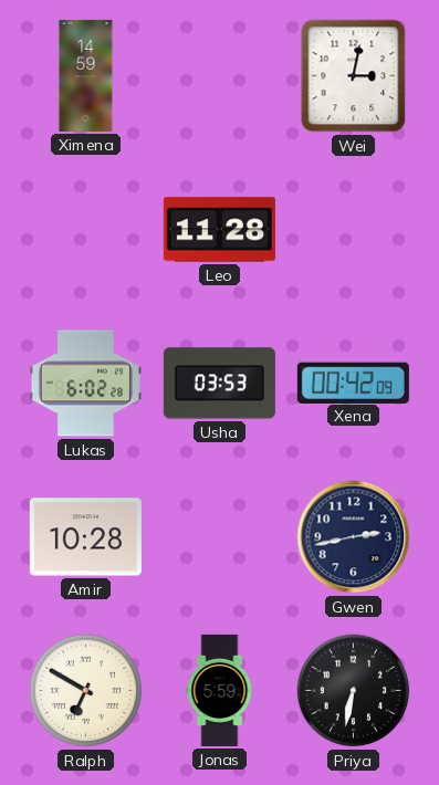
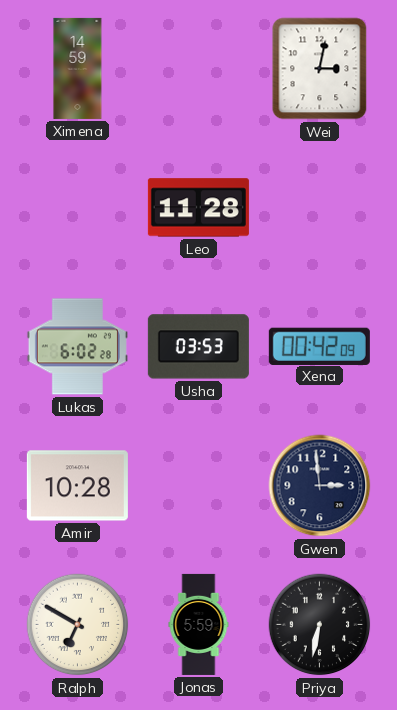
Gwen: 2:43 -> 2:59 (320, 486)
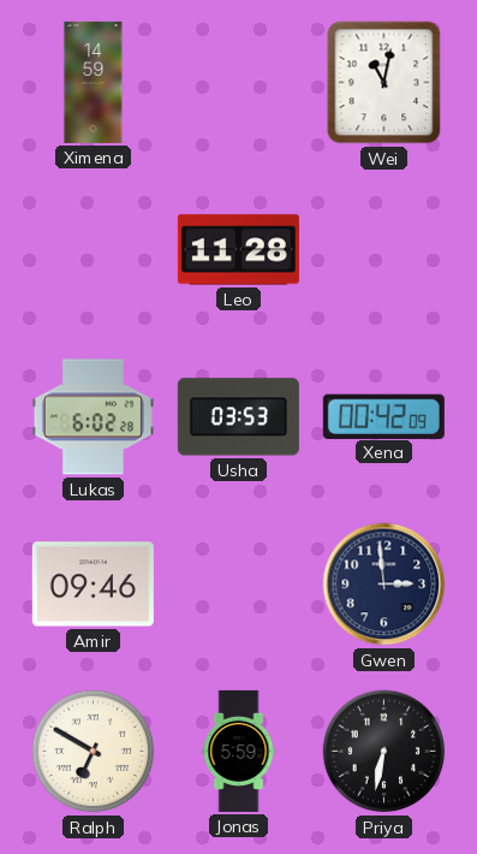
Wei: 3:02 -> 11:02 (384, 83)
Amir: 10:28 -> 09:46 (93, 585)
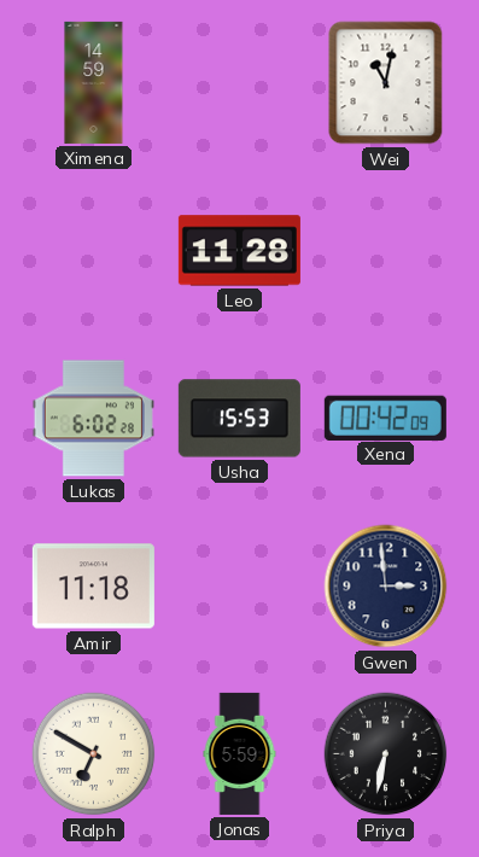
Usha: 03:53 -> 15:53 (239, 419)
Amir: 09:46 -> 11:18 (93, 587)
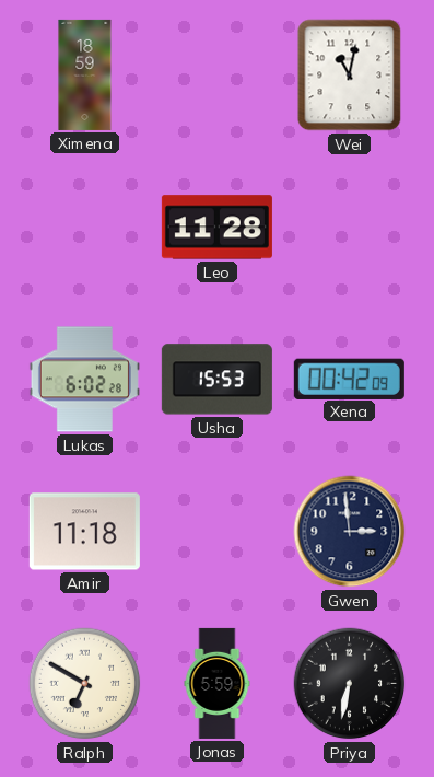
Ximena: 14:59 -> 18:59 (85, 74)
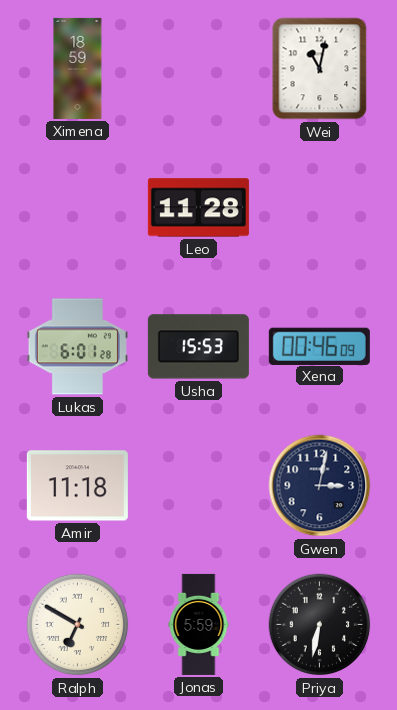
Lukas: 6:02 -> 6:01 (77, 347)
Xena: 00:42 -> 00:46 (319, 346)
Gwen: 2:59 -> 3:02 (320, 486)
